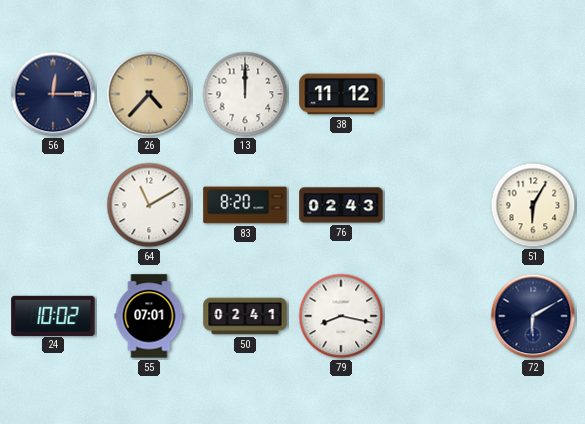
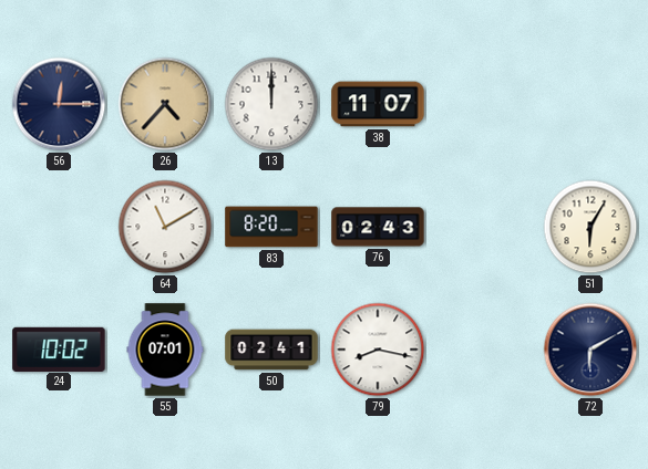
38: 11:12 -> 11:07 (378, 104)
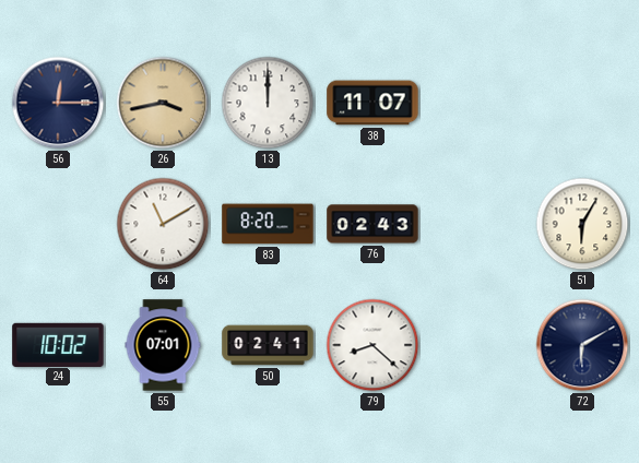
26: 4:37 -> 3:43 (163, 103)
79: 8:17 -> 8:22 (372, 345)
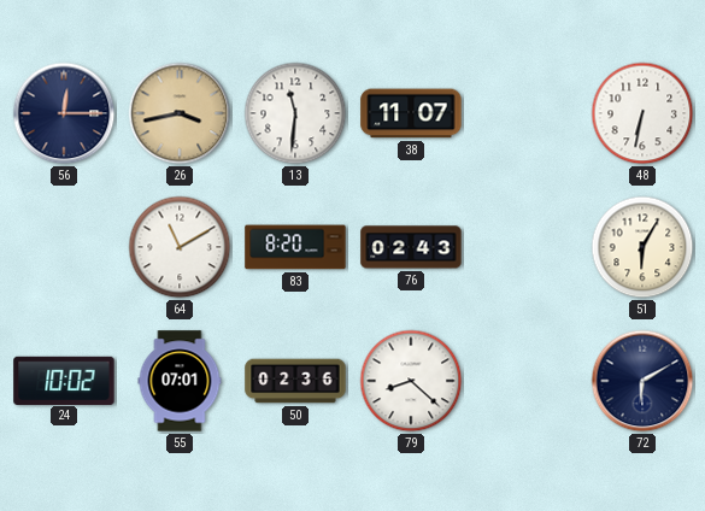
13: 12:00 -> 11:31 (295, 113)
48: none -> 6:32 (642, 113)
50: 02:41 -> 02:36 (295, 381)
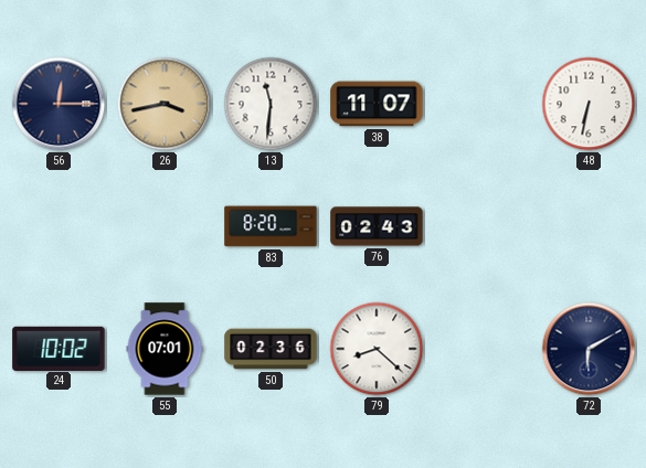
64: 11:10 -> none (180, 247)
51: 6:05 -> none (642, 247)
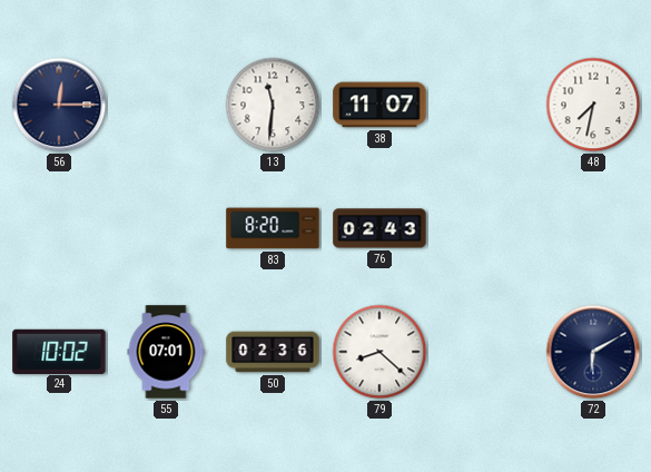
26: 3:43 -> none (165, 104)
48: 6:32 -> 7:32 (593, 105)
